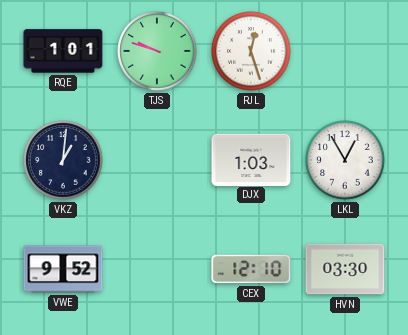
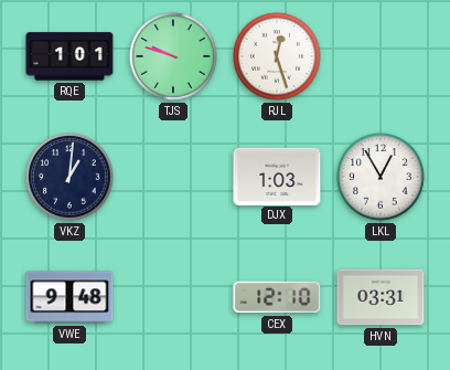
VWE: 9:52 -> 9:48 (69, 297)
HVN: 03:30 -> 03:31 (381, 297)
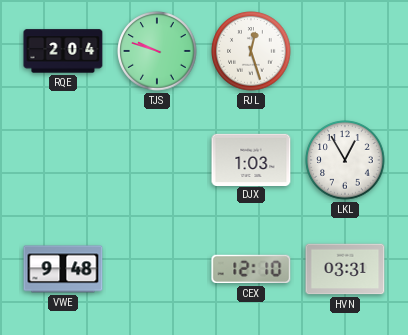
RQE: 1:01 -> 2:04 (63, 51)
VKZ: 1:01 -> none (69, 177)
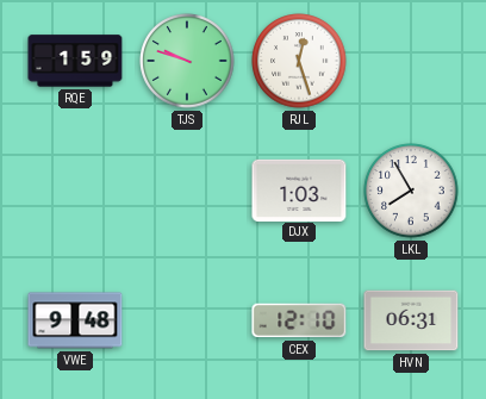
RQE: 2:04 -> 1:59 (75, 61)
LKL: 12:55 -> 7:55 (411, 191)
HVN: 03:31 -> 06:31 (411, 320)
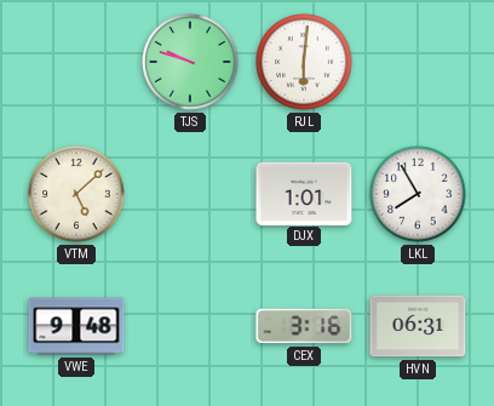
RQE: 1:59 -> none (75, 61)
RJL: 12:27 -> 6:01 (304, 62)
VTM: none -> 5:08 (76, 194)
DJX: 1:03 -> 1:01 (304, 193)
CEX: 12:10 -> 3:16 (304, 326)
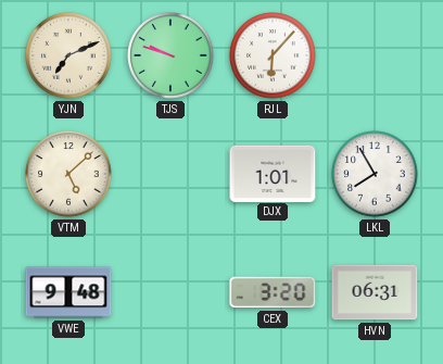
YJN: none -> 7:11 (68, 55)
RJL: 6:01 -> 6:07 (273, 55)
CEX: 3:16 -> 3:20 (273, 292)
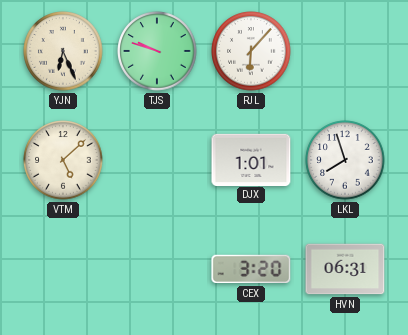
YJN: 7:11 -> 6:26 (63, 51)
LKL: 7:55 -> 7:57 (345, 160)
VWE: 9:48 -> none (68, 292)
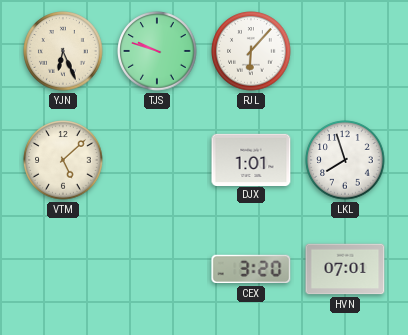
HVN: 06:31 -> 07:01 (345, 269)
